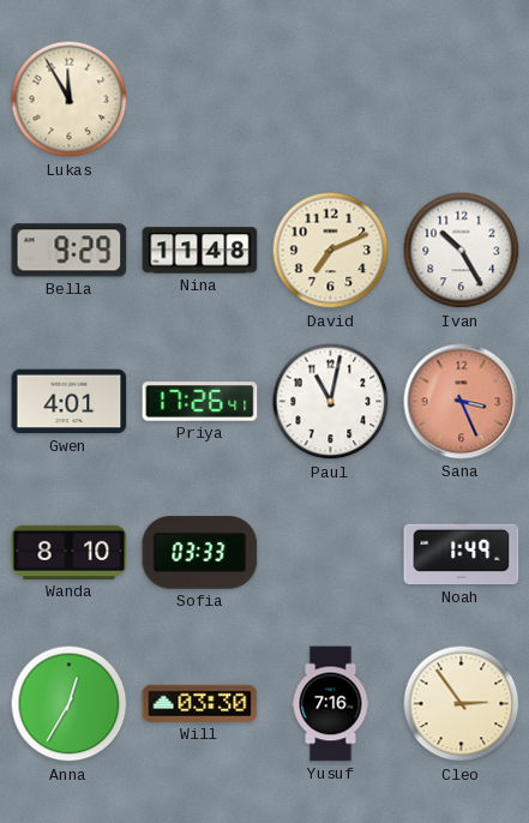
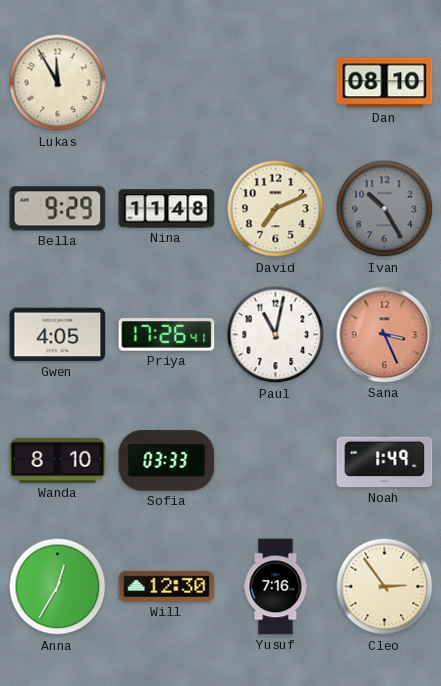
Dan: none -> 08:10 (385, 83)
Ivan dial: white -> grey (385, 209)
Gwen: 4:01 -> 4:05 (58, 335)
Will: 03:30 -> 12:30 (167, 586)
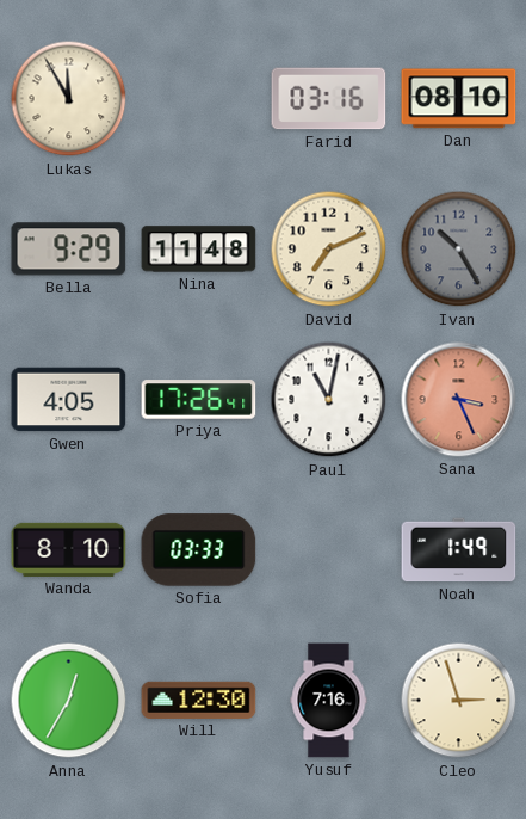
Farid: none -> 03:16 (329, 99)
Cleo: 2:54 -> 2:57 (459, 701)
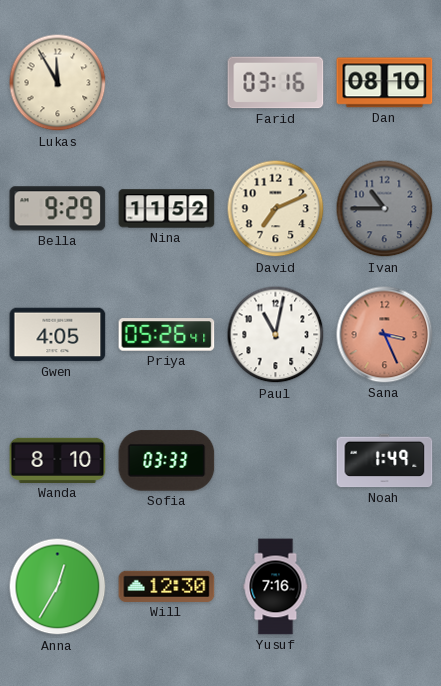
Nina: 11:48 -> 11:52 (167, 209)
Ivan: 10:25 -> 10:45 (385, 209)
Priya: 17:26 -> 05:26 (167, 335)
Cleo: 2:57 -> none (459, 701)
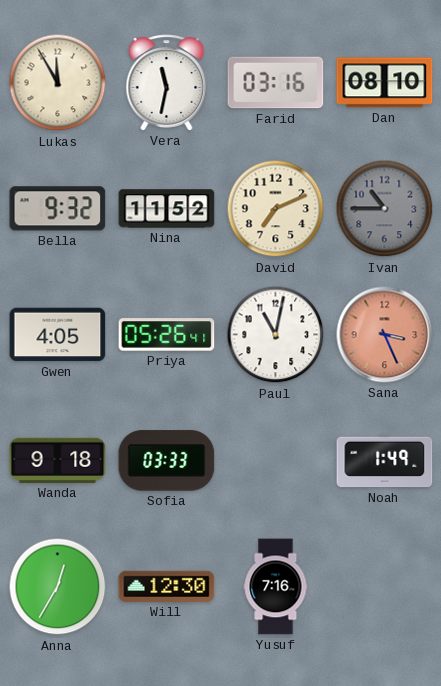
Vera: none -> 11:32 (167, 83)
Bella: 9:29 -> 9:32 (58, 209)
Wanda: 8:10 -> 9:18 (58, 460)
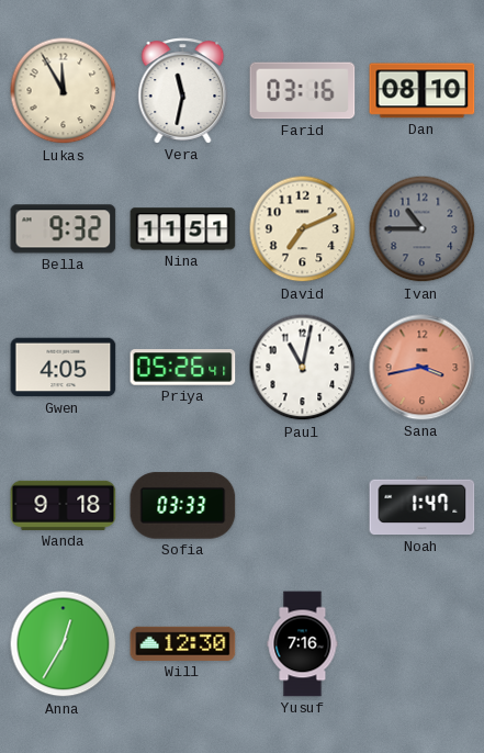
Nina: 11:52 -> 11:51 (183, 229)
Sana: 3:26 -> 3:43 (423, 368)
Noah: 1:49 -> 1:47 (423, 506)
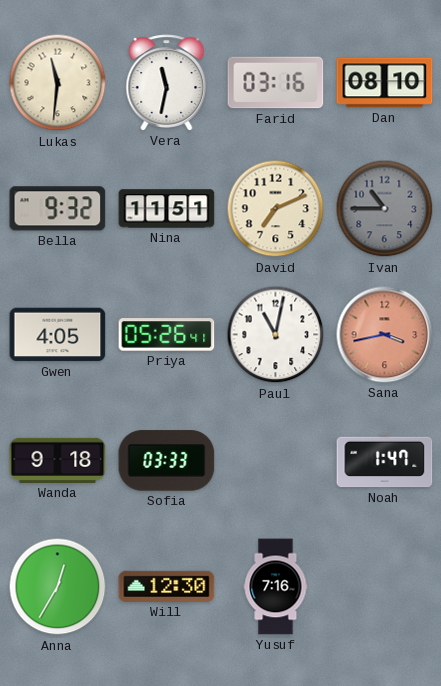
Lukas: 11:55 -> 11:31 (58, 83)
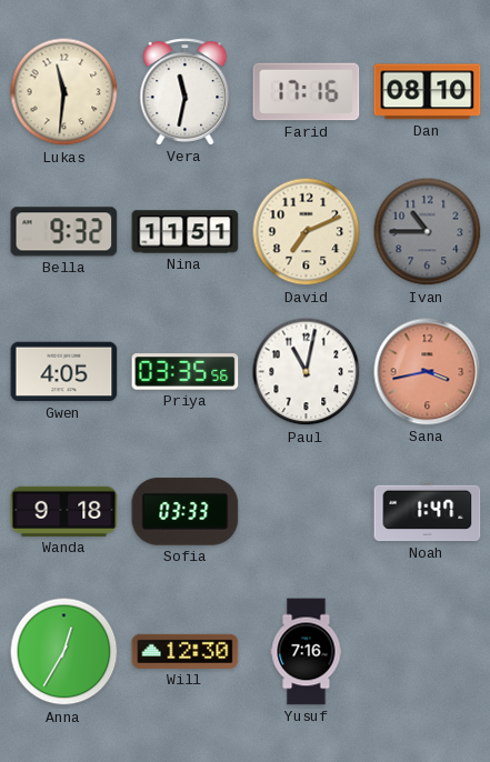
Farid: 03:16 -> 17:16 (307, 92)
Priya: 05:26 -> 03:35 (186, 372)
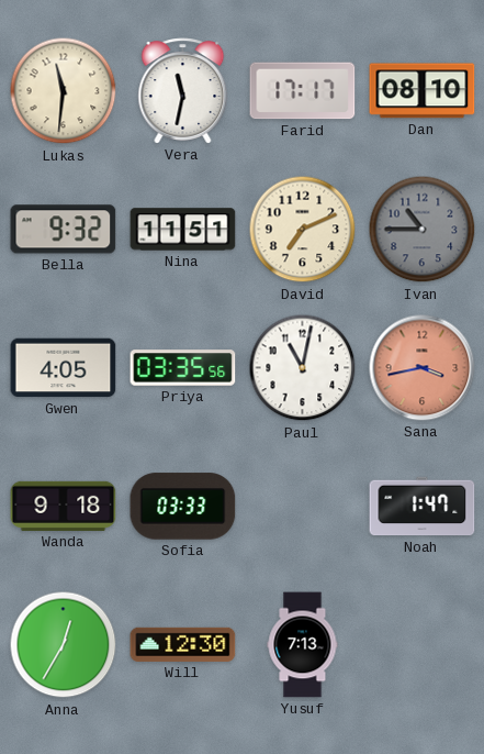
Farid: 17:16 -> 17:17 (303, 91)
Yusuf: 7:16 -> 7:13 (303, 645)
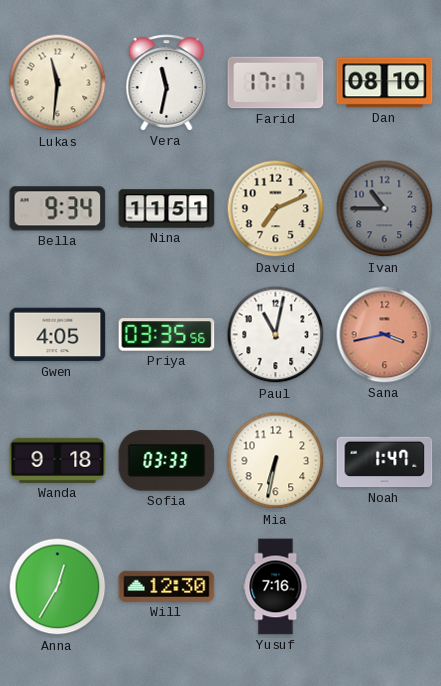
Bella: 9:32 -> 9:34 (58, 209)
Mia: none -> 6:32 (276, 461)
Yusuf: 7:13 -> 7:16 (276, 587)
